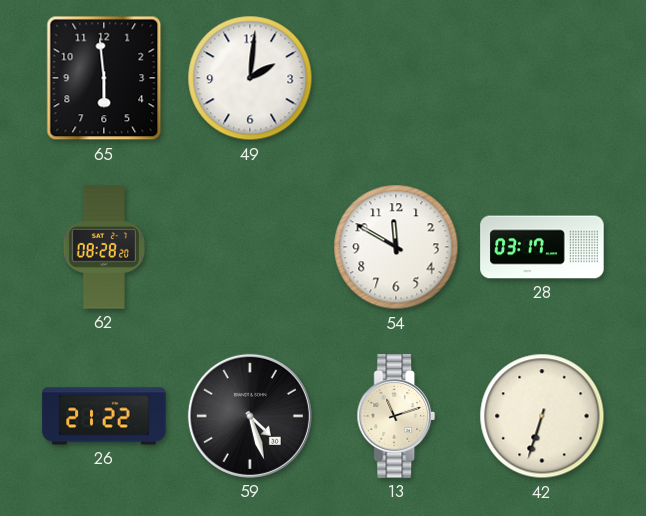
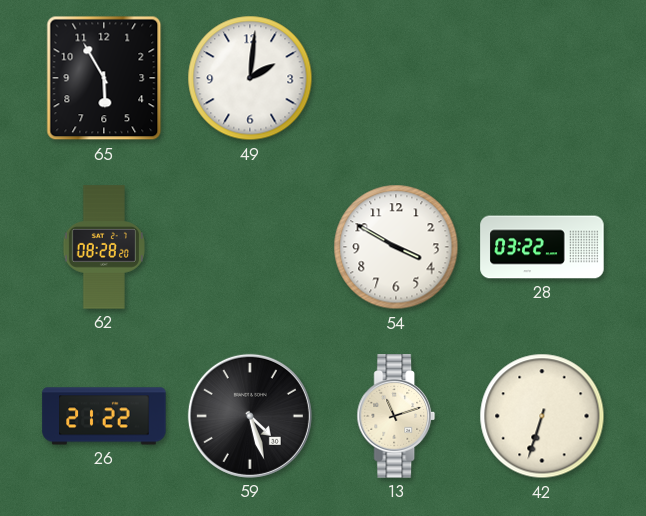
65: 5:59 -> 5:55 (104, 78)
54: 11:50 -> 3:50 (396, 247)
28: 03:17 -> 03:22 (542, 247)
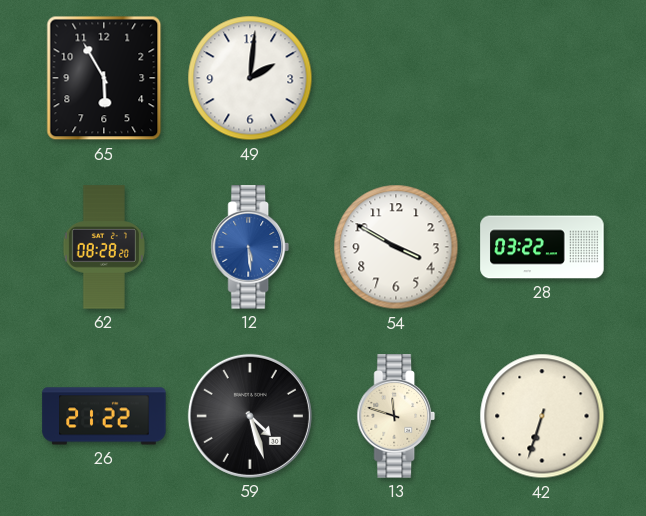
12: none -> 5:29 (250, 247)
13: 11:12 -> 11:48 (396, 416)
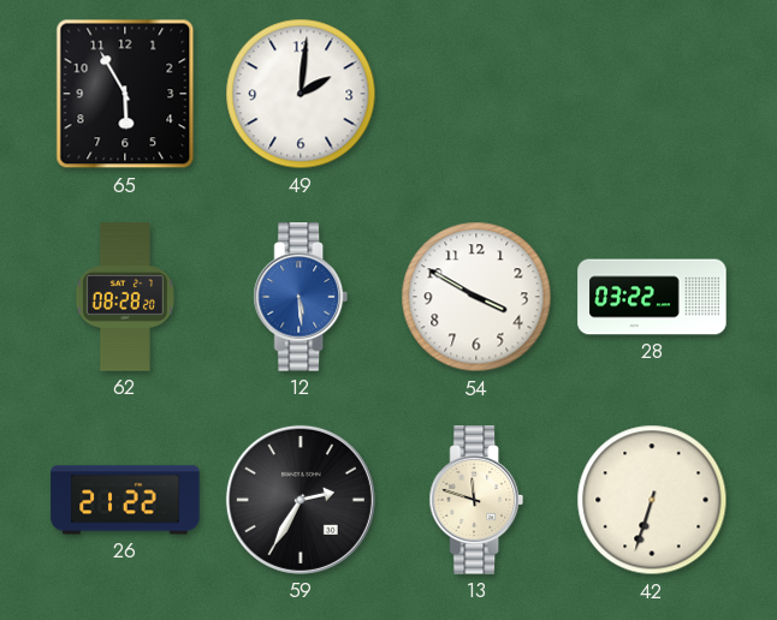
59: 4:27 -> 2:35 (301, 500)
